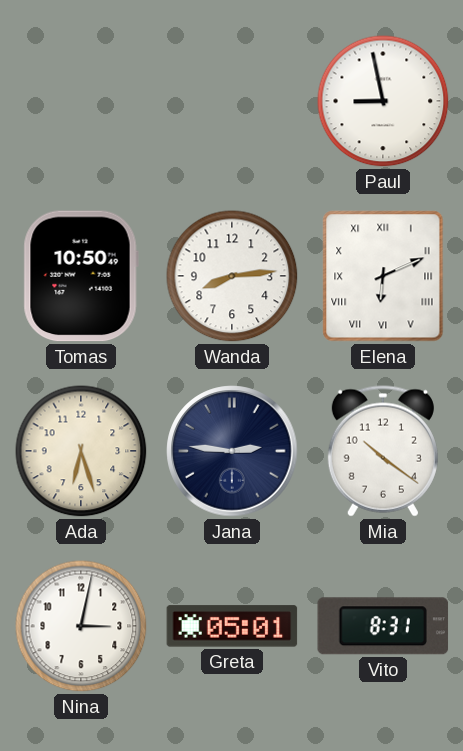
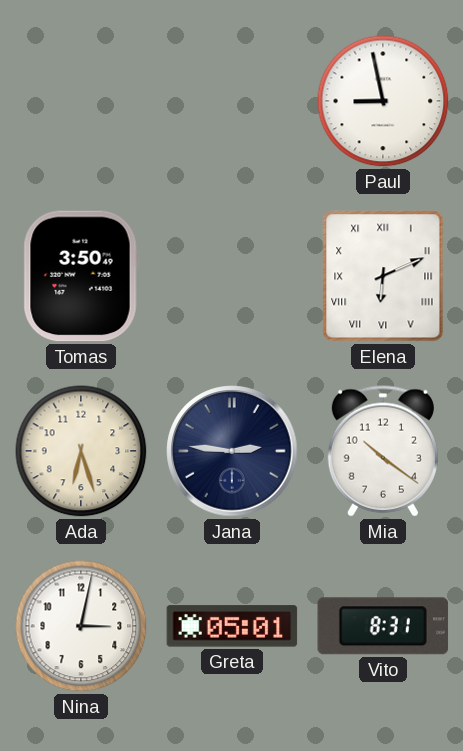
Tomas: 10:50 -> 3:50 (81, 276)
Wanda: 8:14 -> none (232, 276)
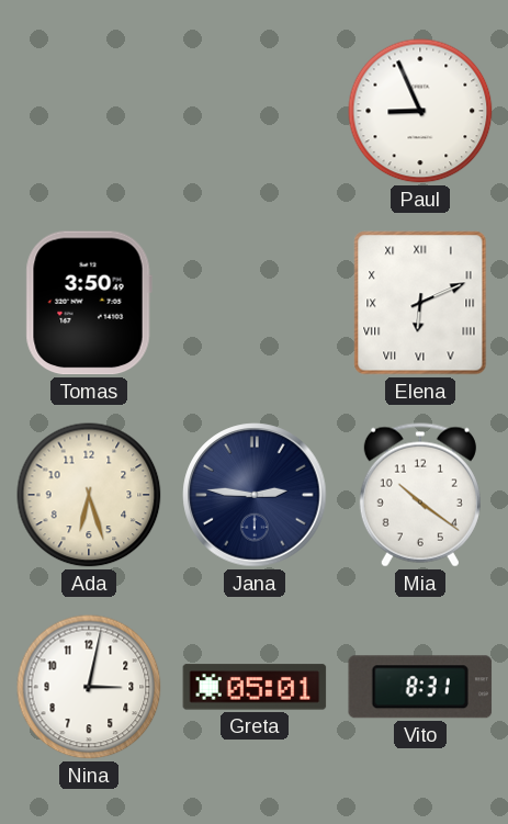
Paul: 8:58 -> 8:56 (420, 111)
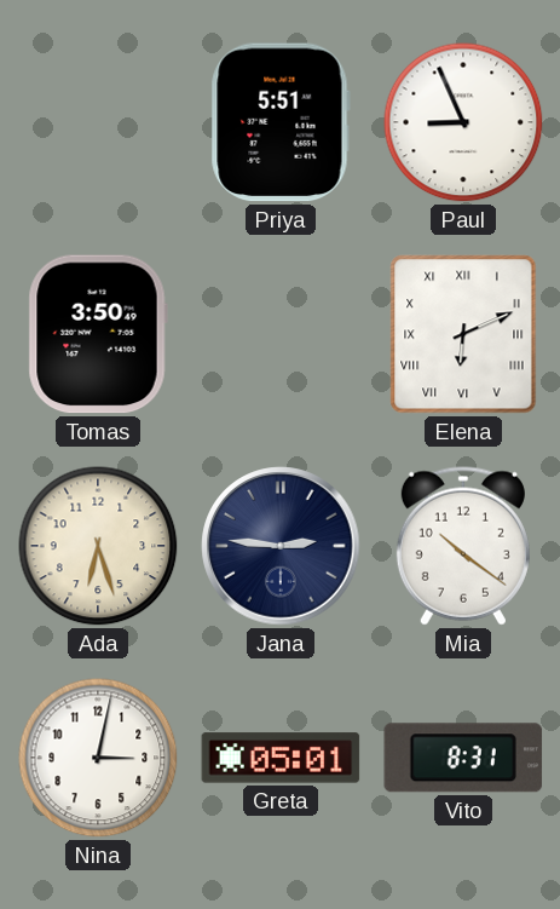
Priya: none -> 5:51 (281, 122)
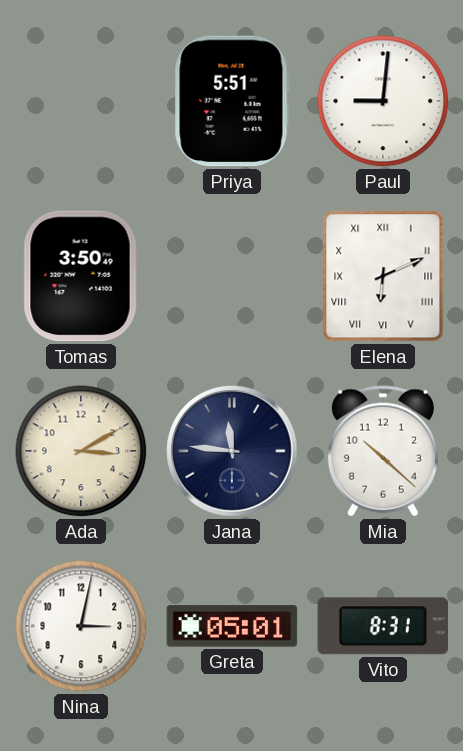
Paul: 8:56 -> 9:01 (383, 101)
Ada: 6:27 -> 3:10 (81, 451)
Jana: 2:46 -> 11:46 (232, 451)
Mia: 10:21 -> 10:22 (383, 451)
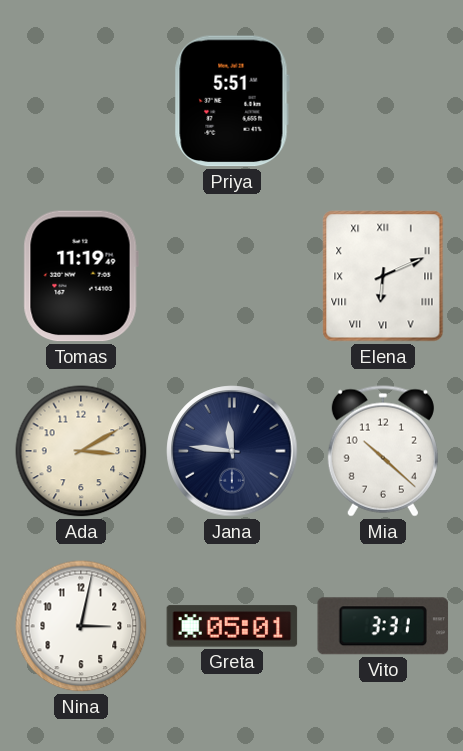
Paul: 9:01 -> none (383, 101)
Tomas: 3:50 -> 11:19 (81, 276)
Vito: 8:31 -> 3:31 (383, 626)
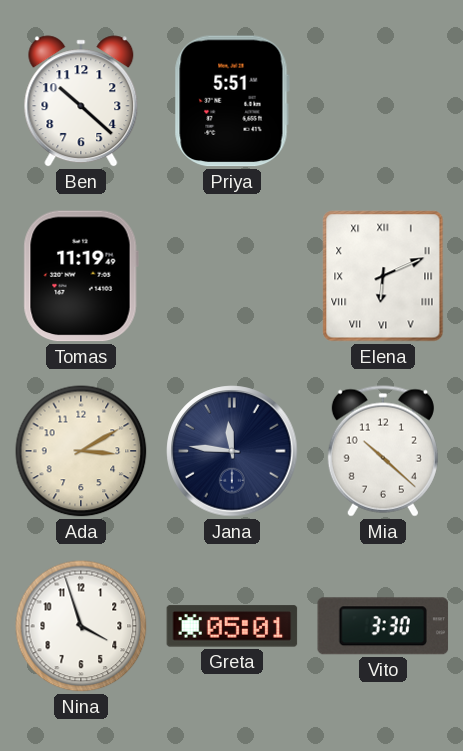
Ben: none -> 10:22 (81, 101)
Nina: 3:02 -> 3:57 (81, 626)
Vito: 3:31 -> 3:30 (383, 626)
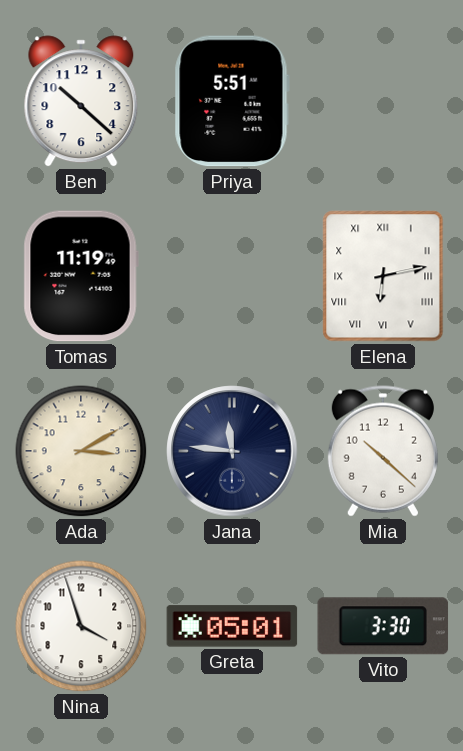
Elena: 6:11 -> 6:13 (383, 276)
